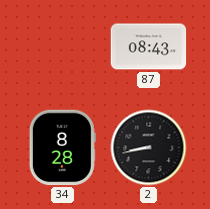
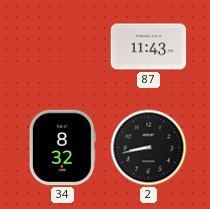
87: 08:43 -> 11:43 (149, 47)
34: 8:28 -> 8:32 (62, 148)
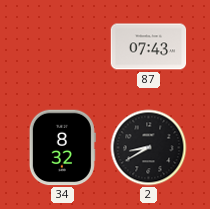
87: 11:43 -> 07:43 (149, 47)
2: 8:43 -> 8:40 (149, 148)
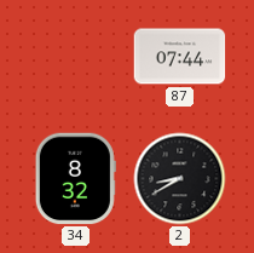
87: 07:43 -> 07:44 (180, 57)
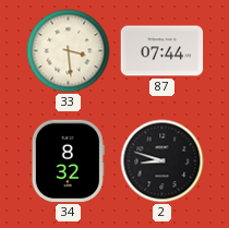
33: none -> 3:29 (69, 51)
2: 8:40 -> 8:48 (162, 161)
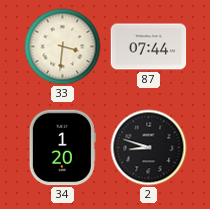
33: 3:29 -> 3:31 (63, 47)
34: 8:32 -> 1:20 (62, 148)
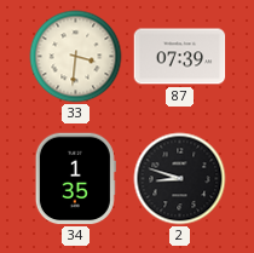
87: 07:44 -> 07:39 (180, 57)
34: 1:20 -> 1:35 (75, 179)
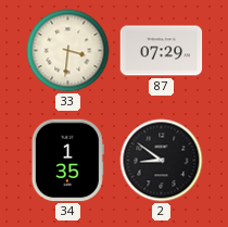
87: 07:39 -> 07:29 (162, 51)
2: 8:48 -> 8:51 (162, 161)
